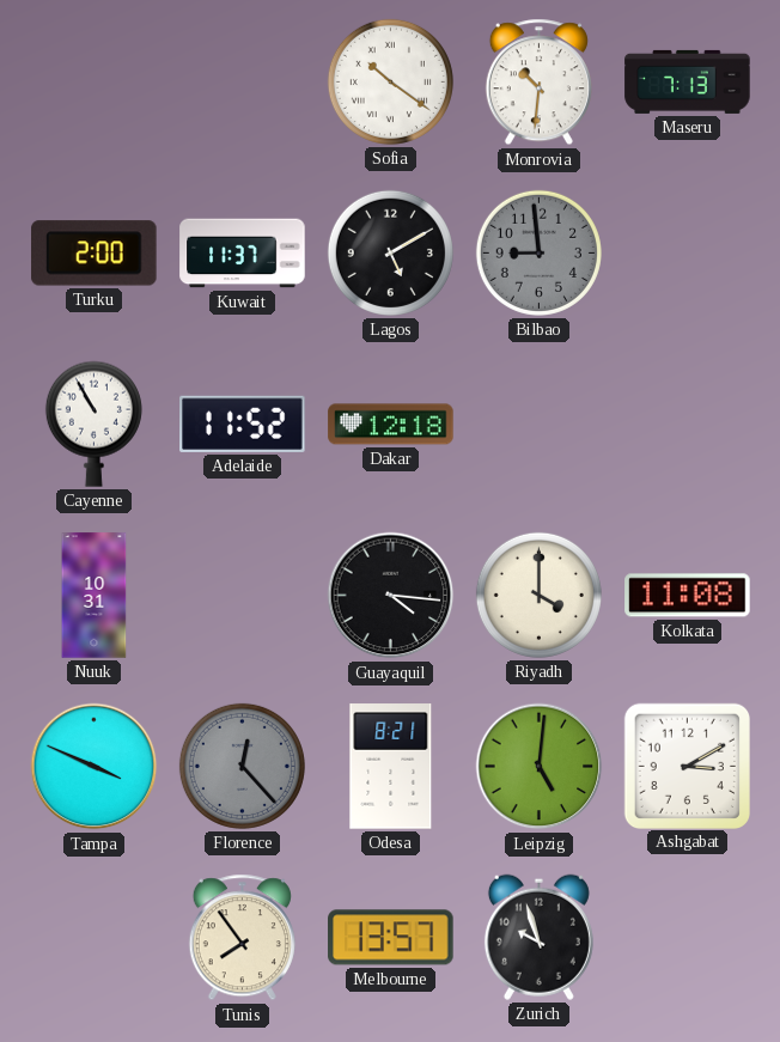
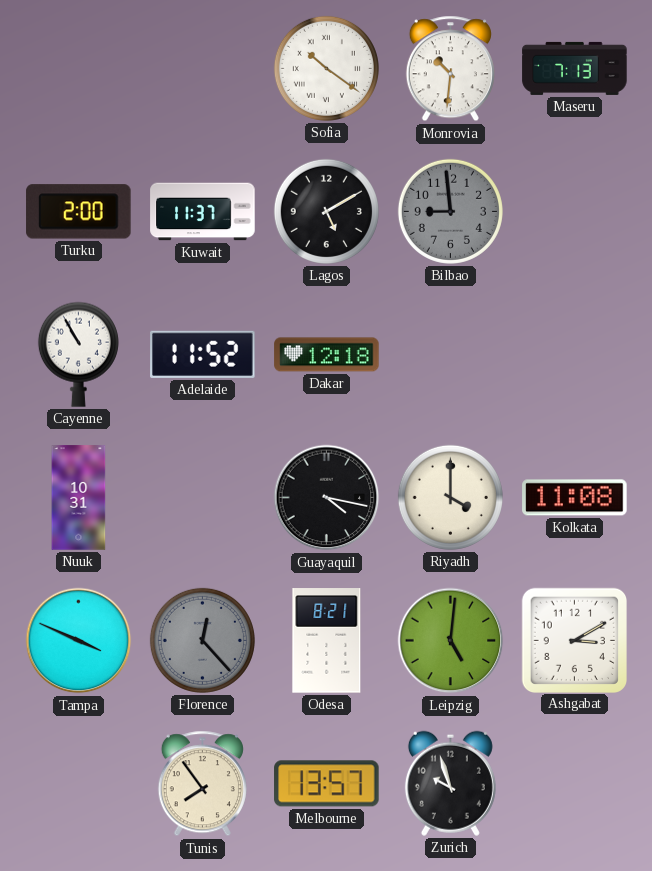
Guayaquil: 4:16 -> 4:17 (327, 498)
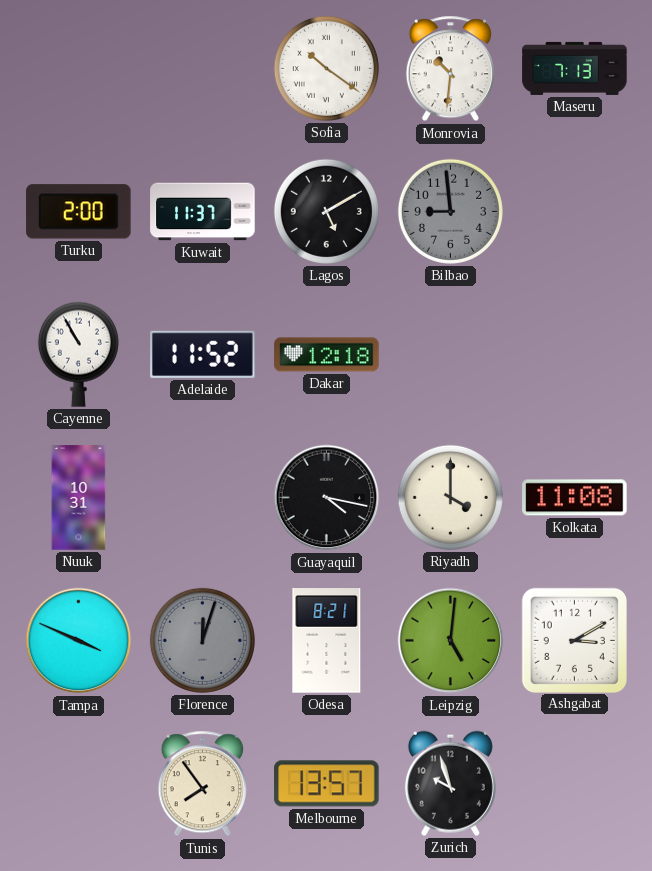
Florence: 12:23 -> 12:03 (202, 640)
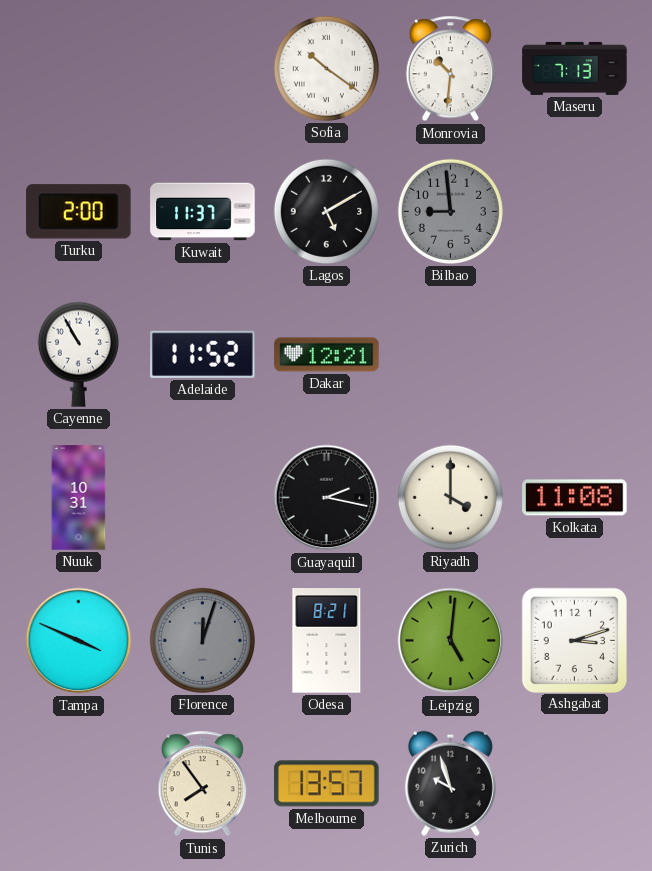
Dakar: 12:18 -> 12:21 (327, 355)
Guayaquil: 4:17 -> 2:17 (327, 498)
Ashgabat: 3:10 -> 3:12 (574, 640)
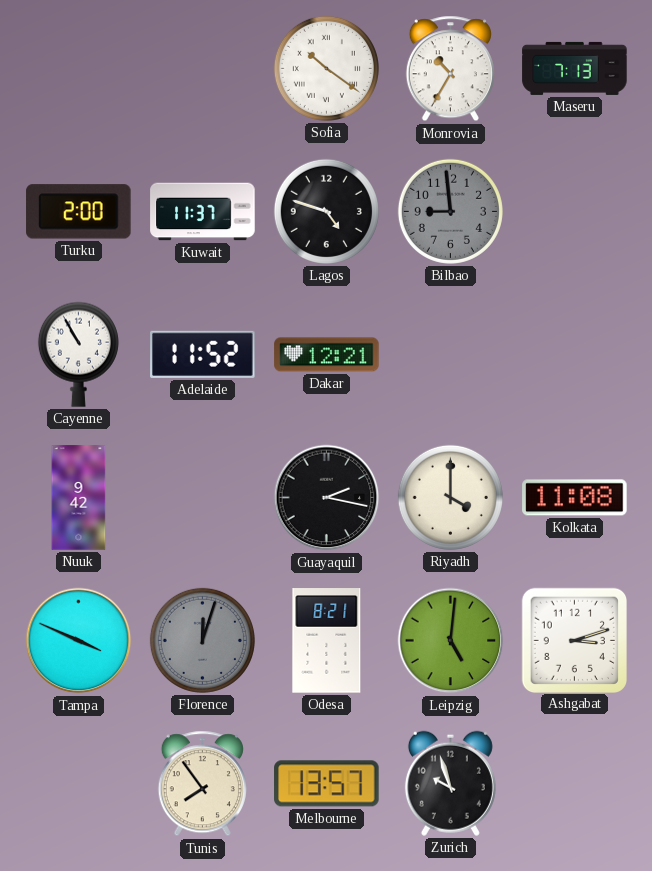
Monrovia: 10:31 -> 10:35 (450, 69)
Lagos: 5:10 -> 4:48 (326, 211)
Nuuk: 10:31 -> 9:42 (79, 498)
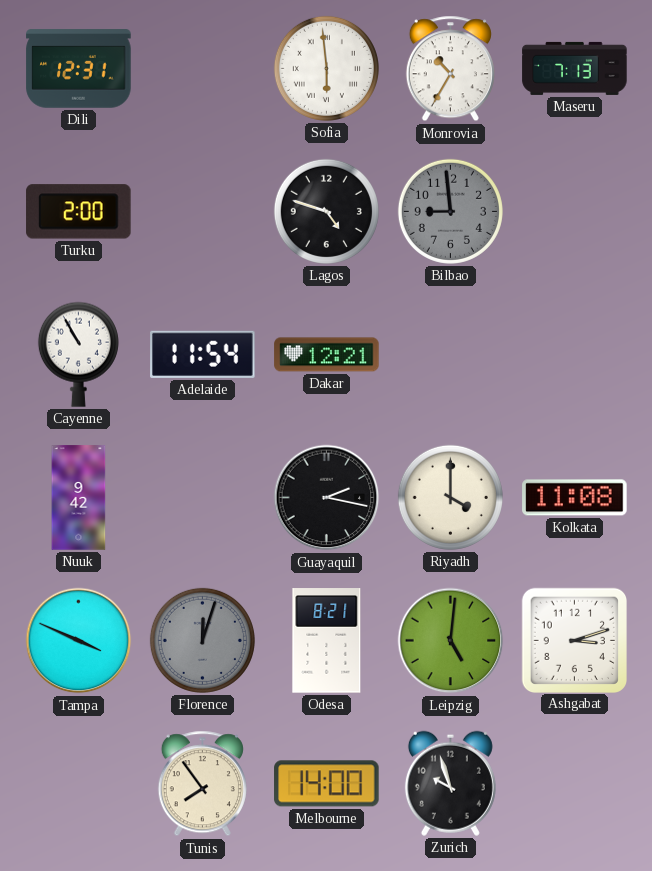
Dili: none -> 12:31 (79, 69)
Sofia: 10:21 -> 5:59 (326, 68)
Kuwait: 11:37 -> none (203, 212)
Adelaide: 11:52 -> 11:54 (203, 354)
Melbourne: 13:57 -> 14:00 (327, 784)
